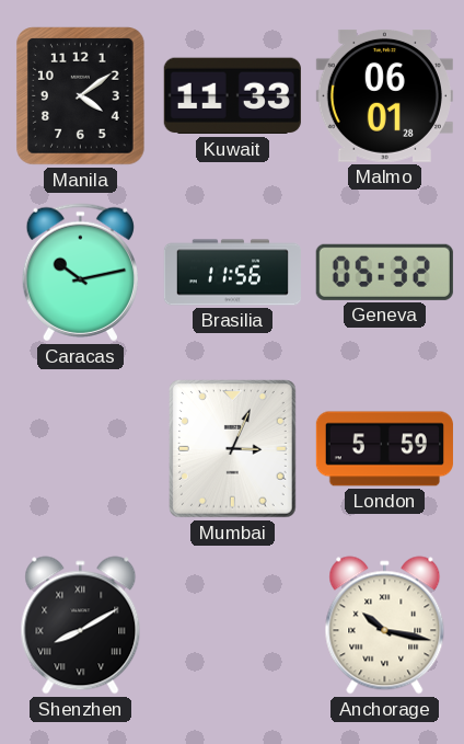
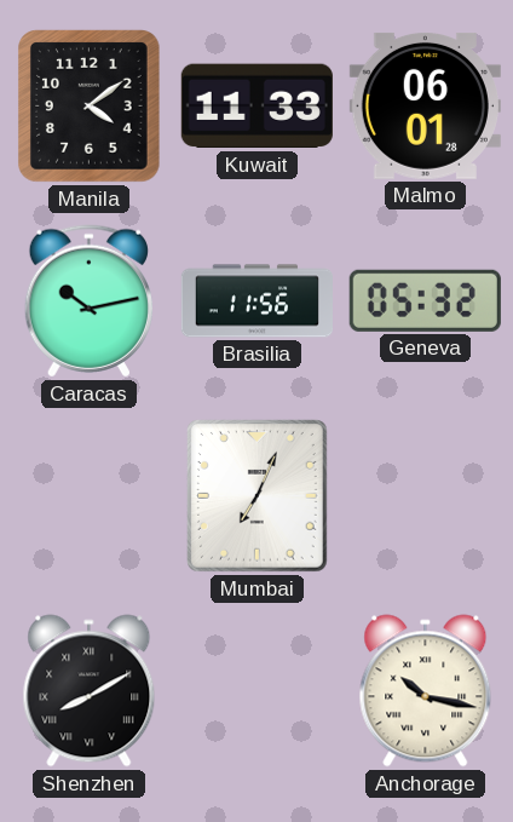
Mumbai: 3:04 -> 7:04 (256, 496)
London: 5:59 -> none (384, 449)
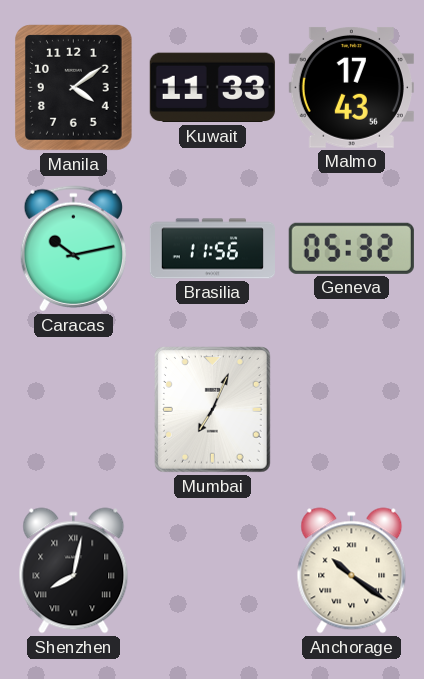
Malmo: 06:01 -> 17:43 (351, 87)
Shenzhen: 8:10 -> 8:02 (74, 571)
Anchorage: 10:17 -> 10:21 (352, 571)
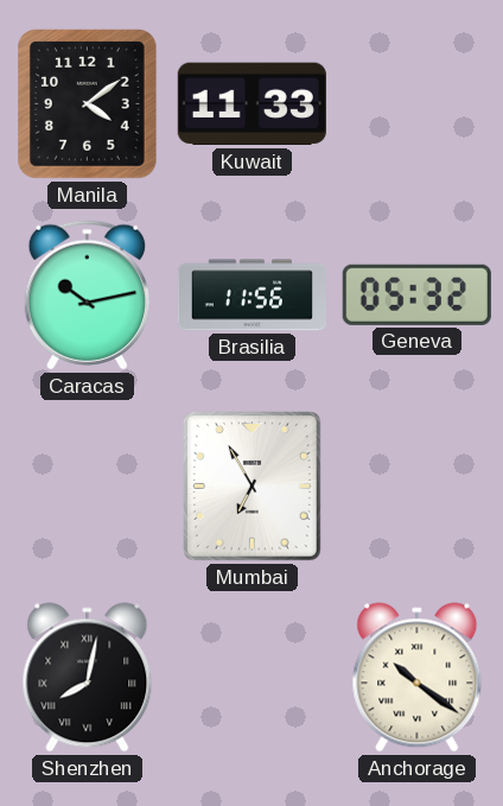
Malmo: 17:43 -> none (351, 87)
Mumbai: 7:04 -> 6:55 (251, 487)
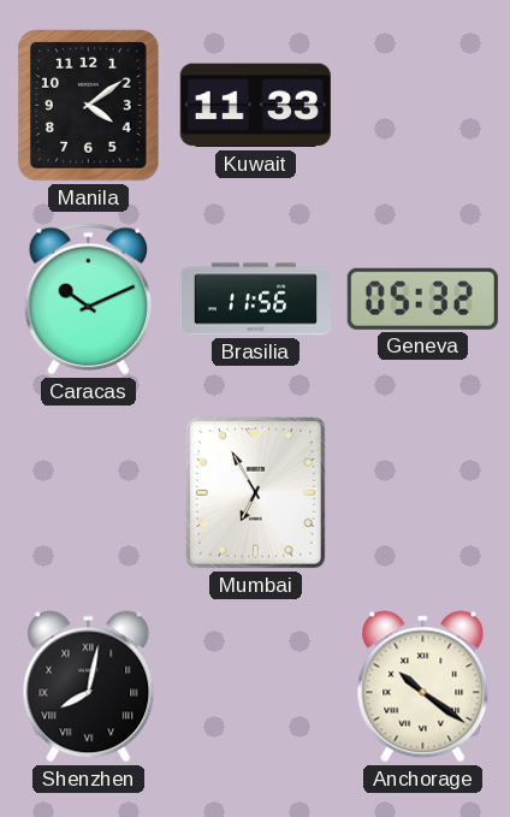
Caracas: 10:13 -> 10:11 (88, 300)
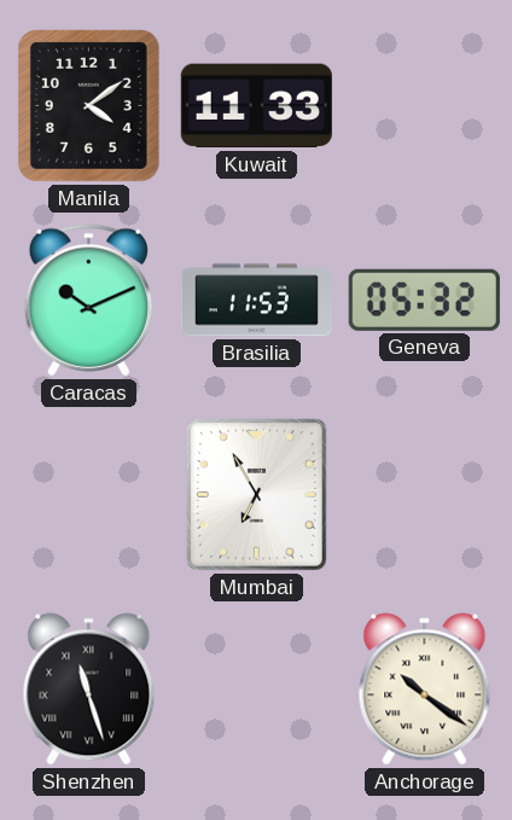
Brasilia: 11:56 -> 11:53 (256, 301)
Shenzhen: 8:02 -> 11:27 (89, 690)
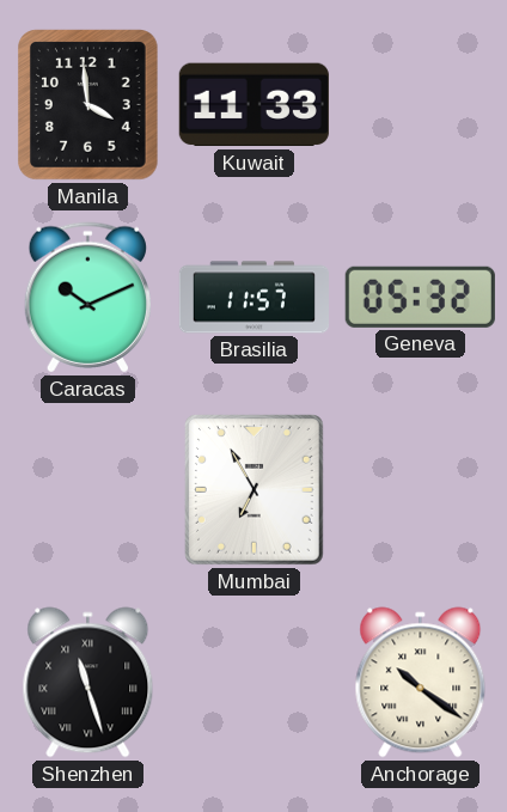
Manila: 4:09 -> 3:59 (88, 105)
Brasilia: 11:53 -> 11:57 (253, 298)
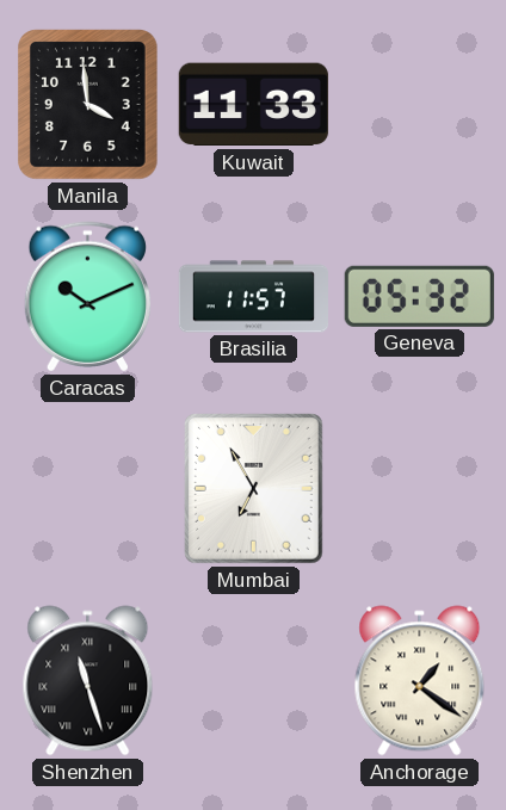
Anchorage: 10:21 -> 1:21 (420, 681)
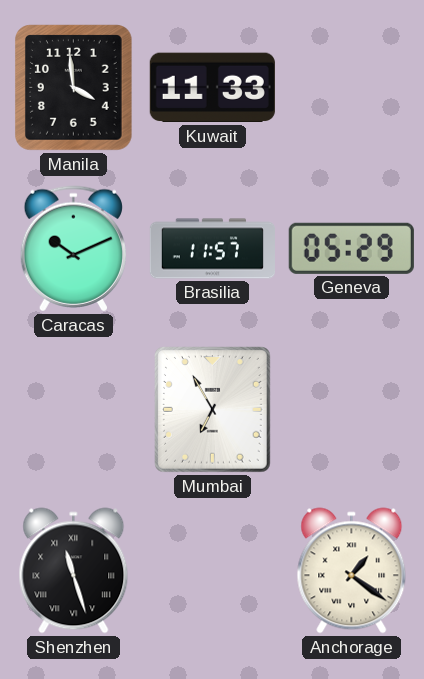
Geneva: 05:32 -> 05:29 (351, 248)
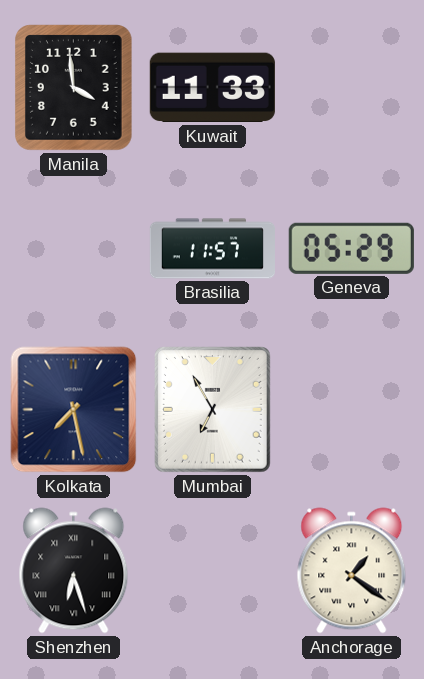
Caracas: 10:11 -> none (73, 249)
Kolkata: none -> 7:28 (74, 410)
Shenzhen: 11:27 -> 6:27 (74, 571)
